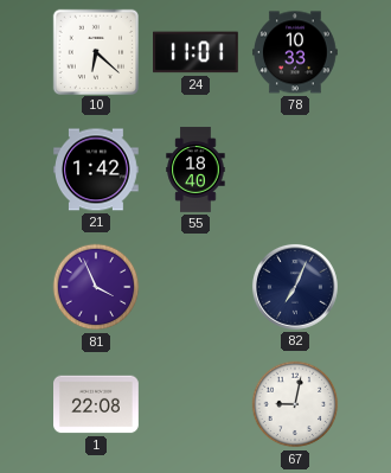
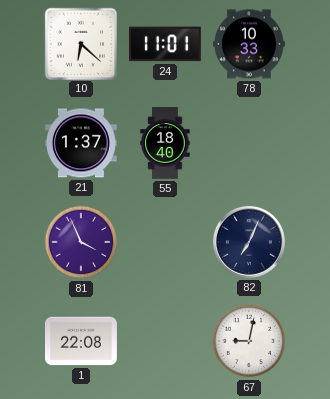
21: 1:42 -> 1:37 (82, 143)
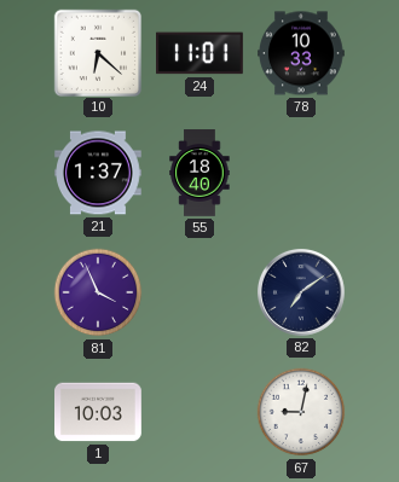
82: 7:04 -> 7:09 (301, 292)
1: 22:08 -> 10:03 (99, 412)
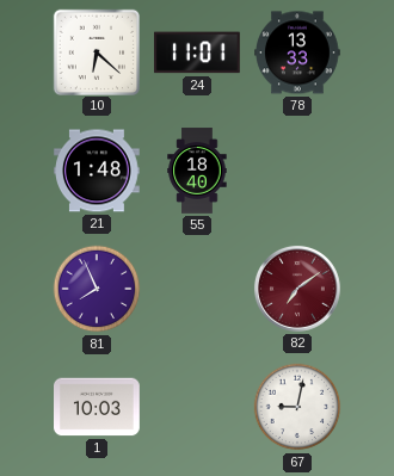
78: 10:33 -> 13:33 (298, 52)
21: 1:37 -> 1:48 (98, 171)
81: 3:56 -> 7:56 (97, 289)
82 dial: navy -> burgundy (297, 289)
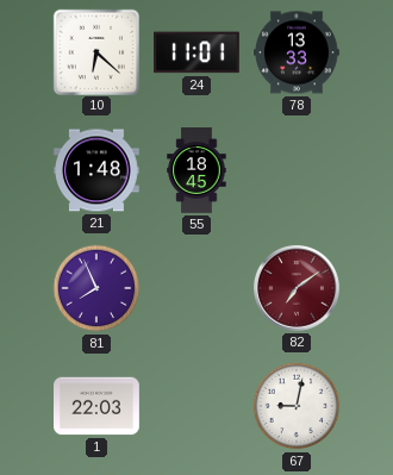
55: 18:40 -> 18:45 (196, 170)
1: 10:03 -> 22:03 (98, 406)
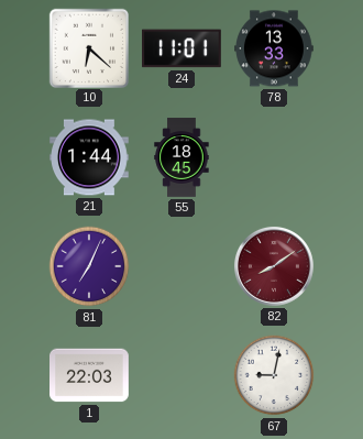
21: 1:48 -> 1:44 (90, 157)
81: 7:56 -> 7:04 (89, 266)
82: 7:09 -> 8:09 (274, 266)
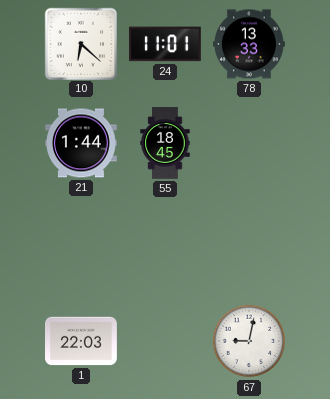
81: 7:04 -> none (89, 266)
82: 8:09 -> none (274, 266)
